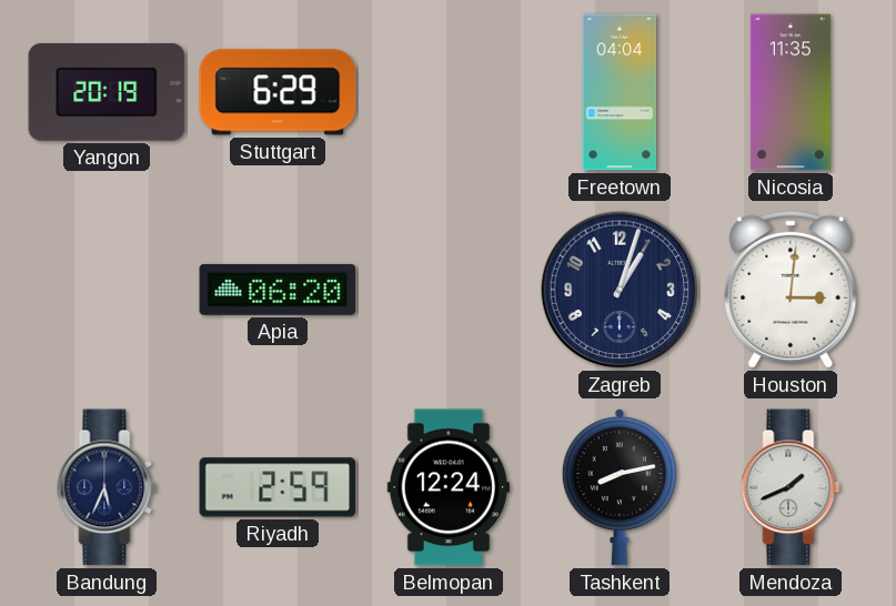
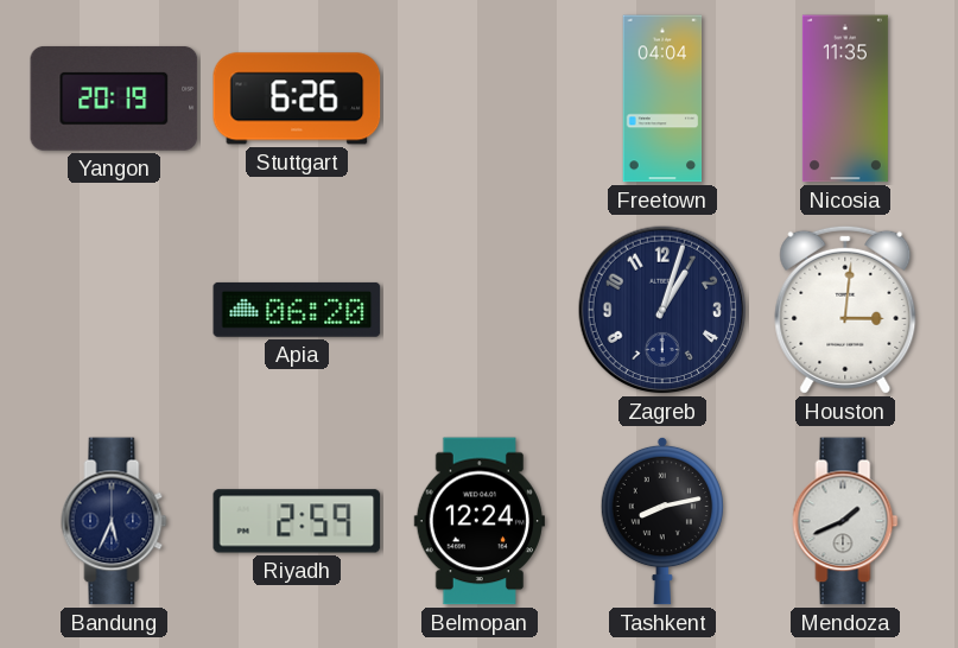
Stuttgart: 6:29 -> 6:26 (297, 99)
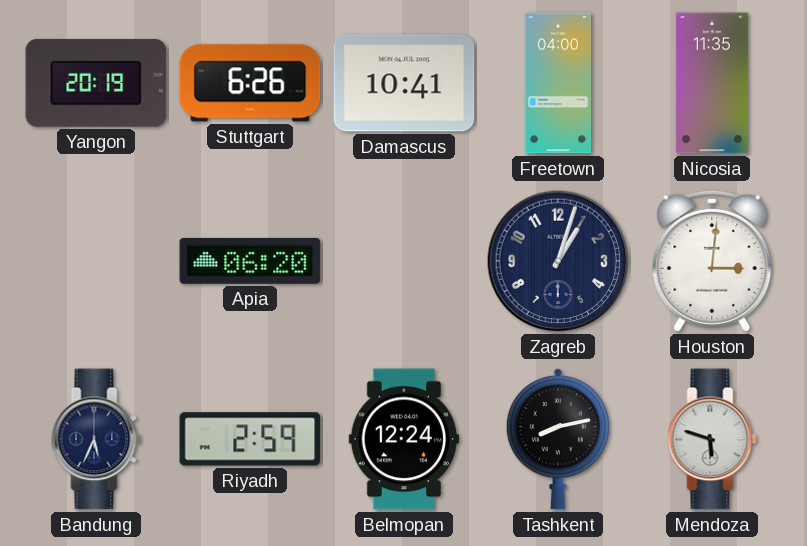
Damascus: none -> 10:41 (404, 83)
Freetown: 04:04 -> 04:00 (558, 83)
Mendoza: 1:41 -> 5:48 (712, 439)
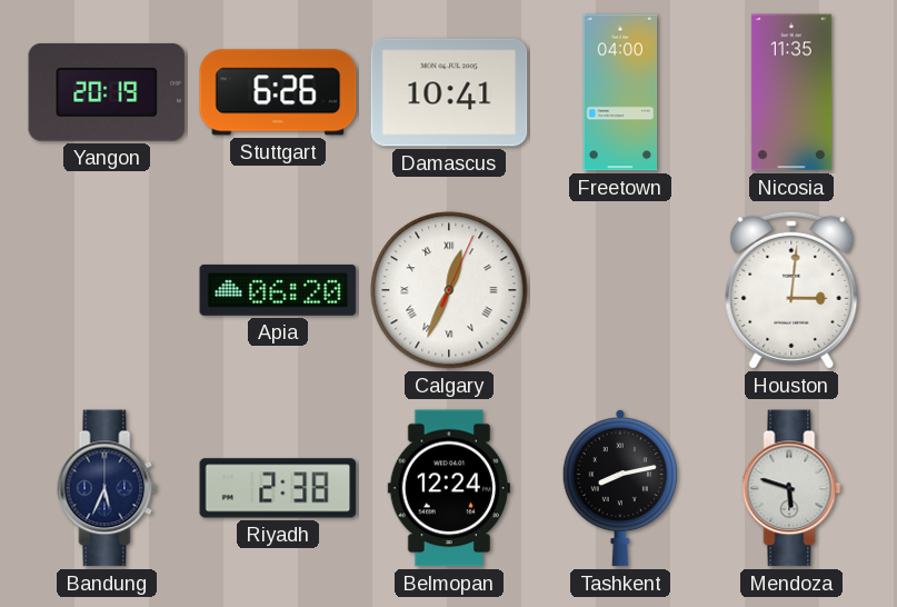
Calgary: none -> 12:34 (449, 290)
Zagreb: 1:03 -> none (558, 261)
Riyadh: 2:59 -> 2:38 (278, 488)
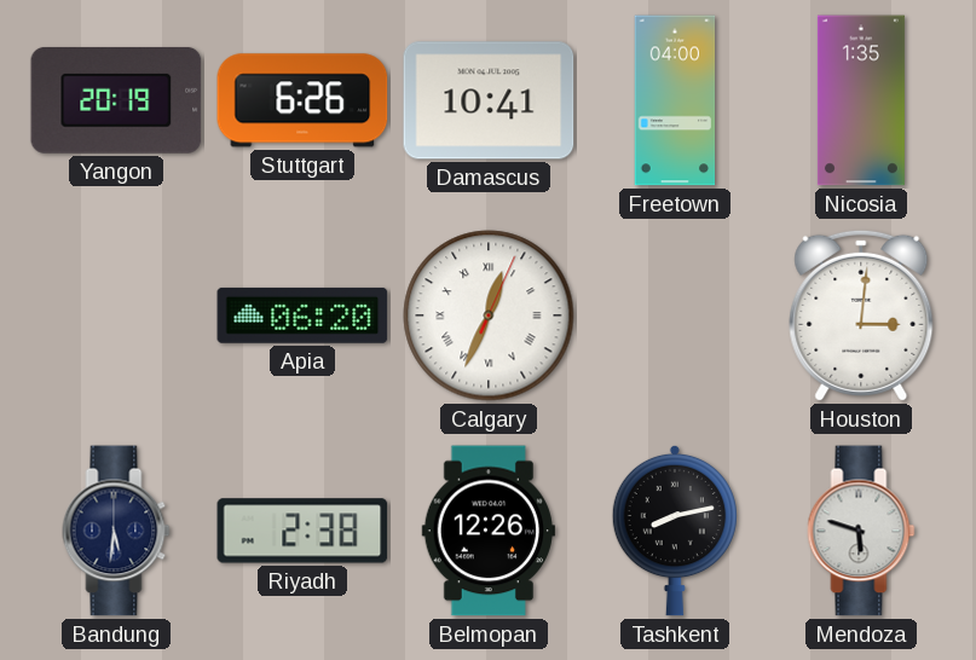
Nicosia: 11:35 -> 1:35 (861, 100)
Bandung: 5:34 -> 5:31 (116, 531)
Belmopan: 12:24 -> 12:26 (489, 531)
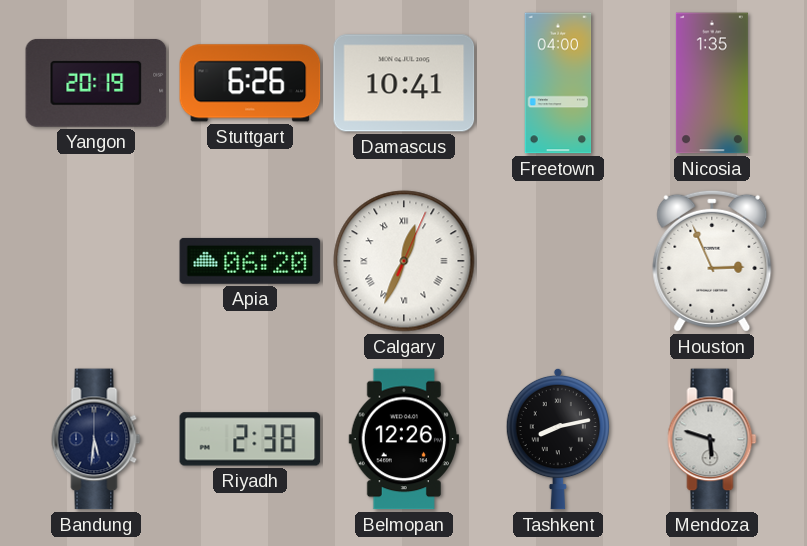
Houston: 3:01 -> 2:56 (712, 261)
